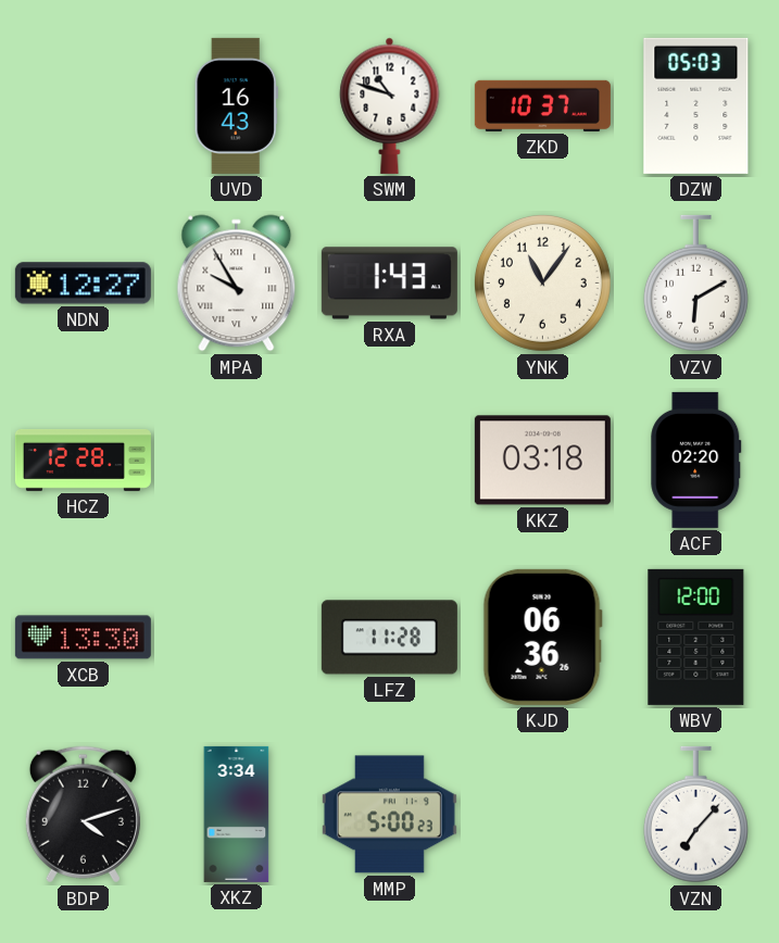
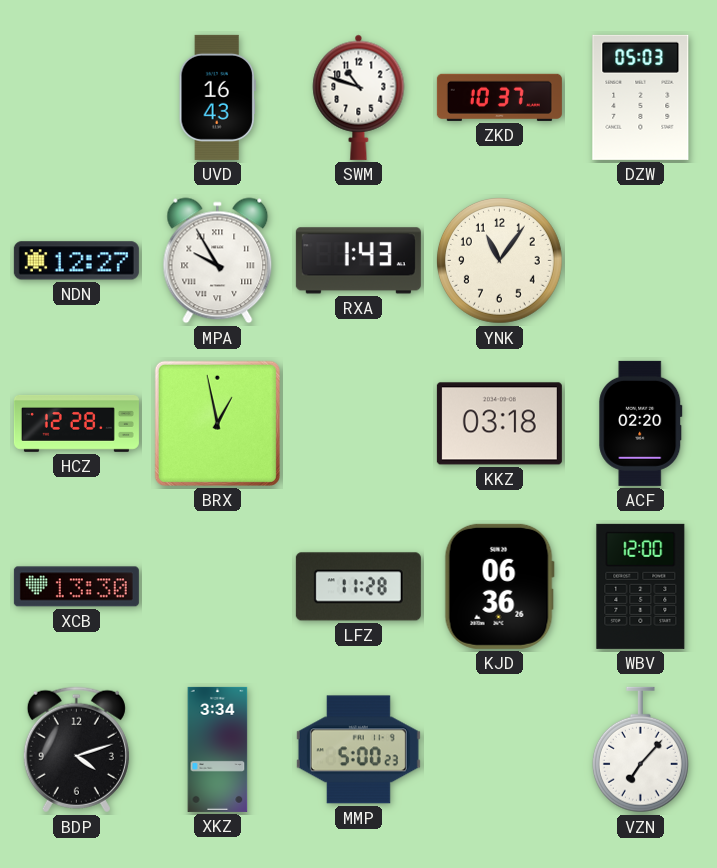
VZV: 6:10 -> none (695, 284)
BRX: none -> 12:58 (217, 423)
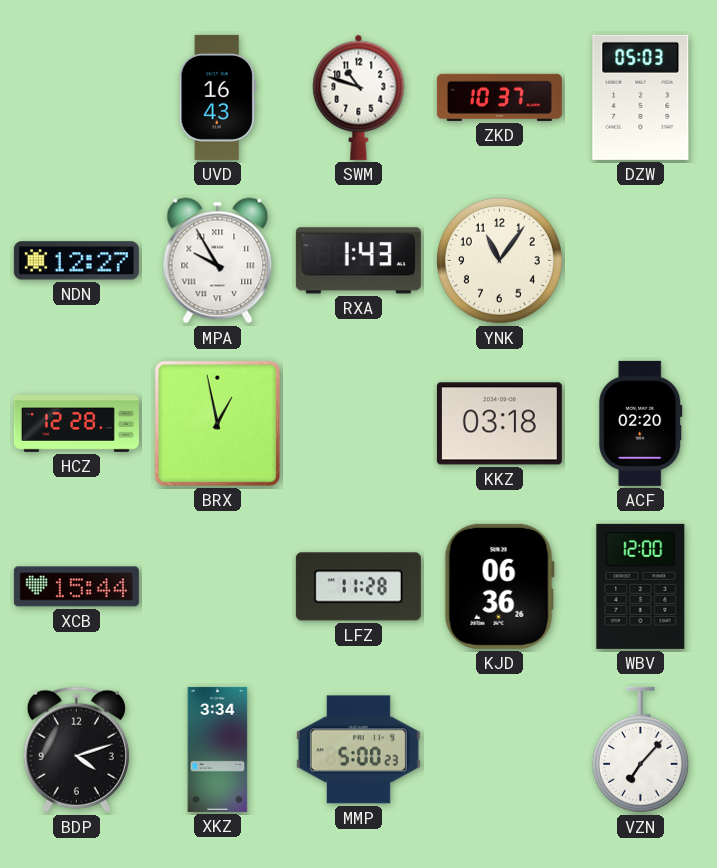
XCB: 13:30 -> 15:44 (76, 587)
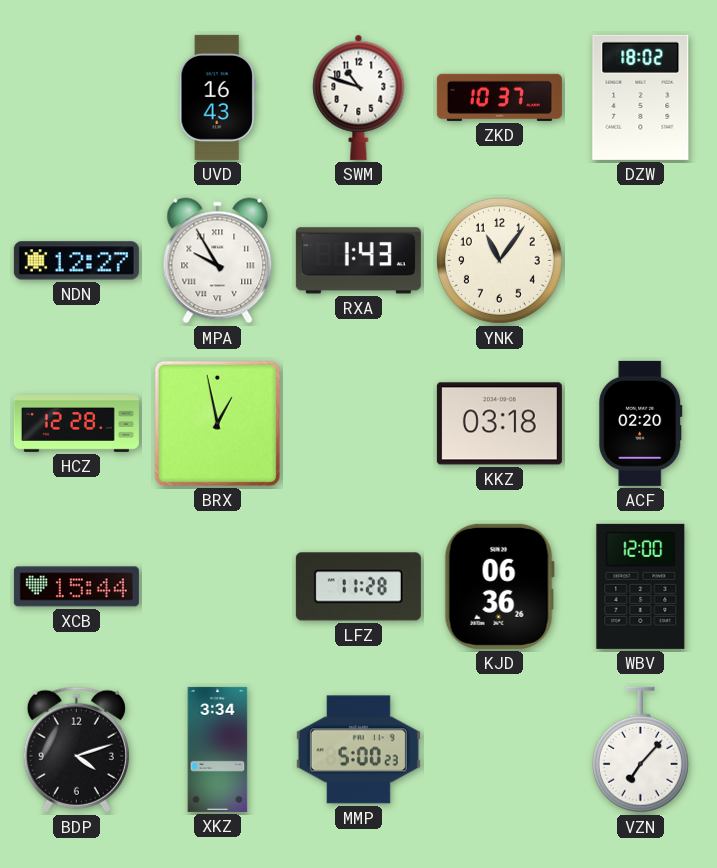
DZW: 05:03 -> 18:02 (641, 97)
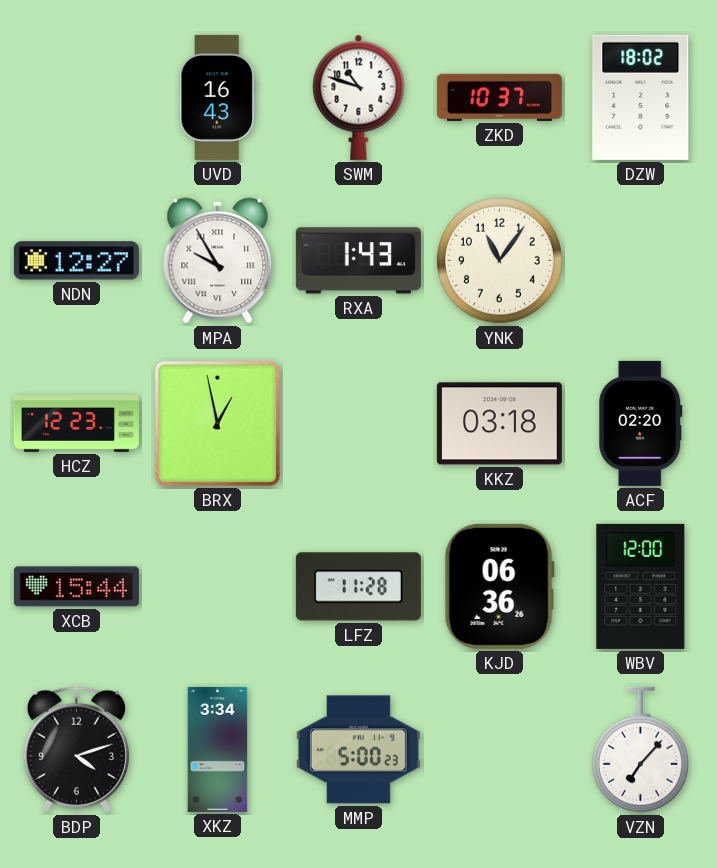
HCZ: 12:28 -> 12:23 (76, 423)
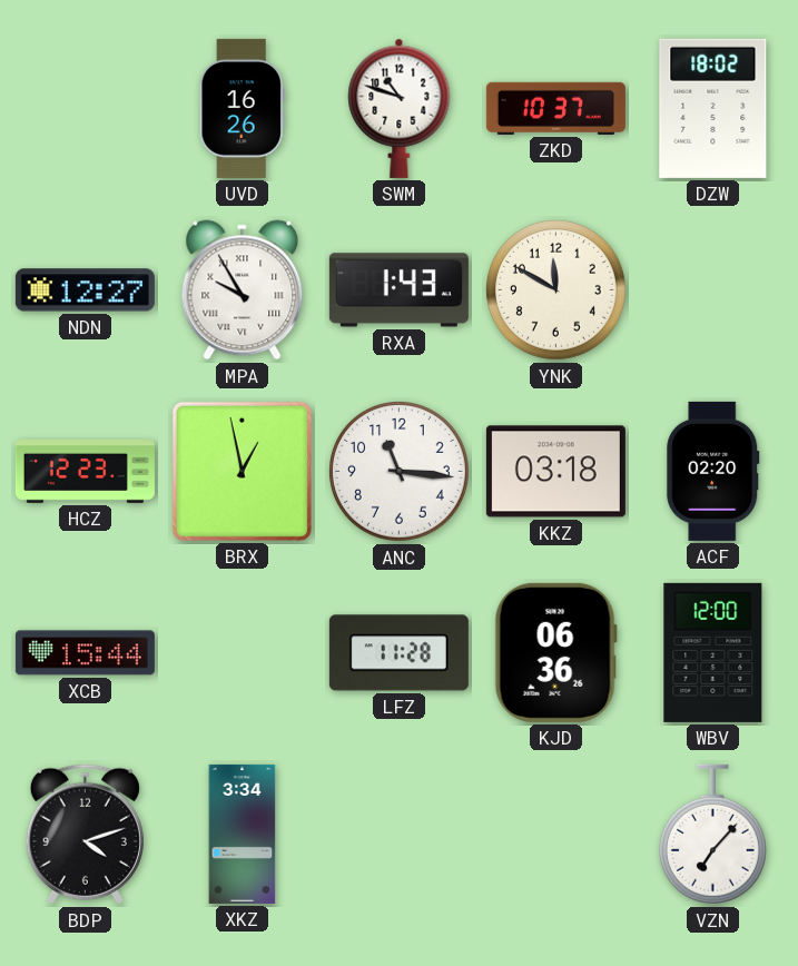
UVD: 16:43 -> 16:26 (242, 108)
YNK: 11:06 -> 11:50 (555, 289)
ANC: none -> 11:16 (398, 471)
MMP: 5:00 -> none (358, 750)
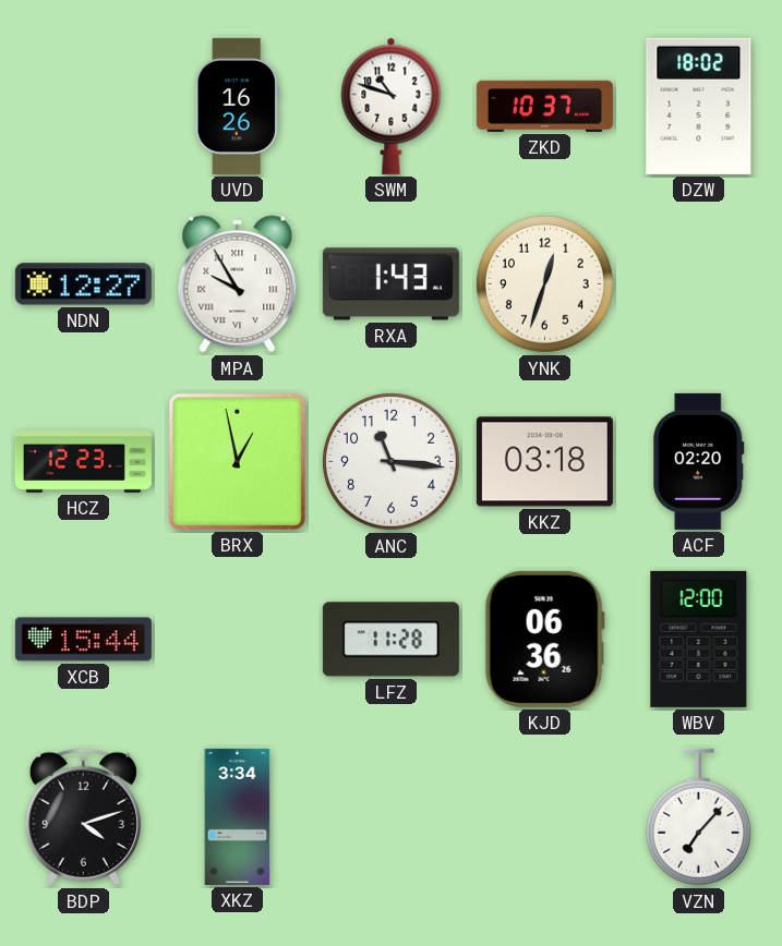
YNK: 11:50 -> 12:33 (544, 283)
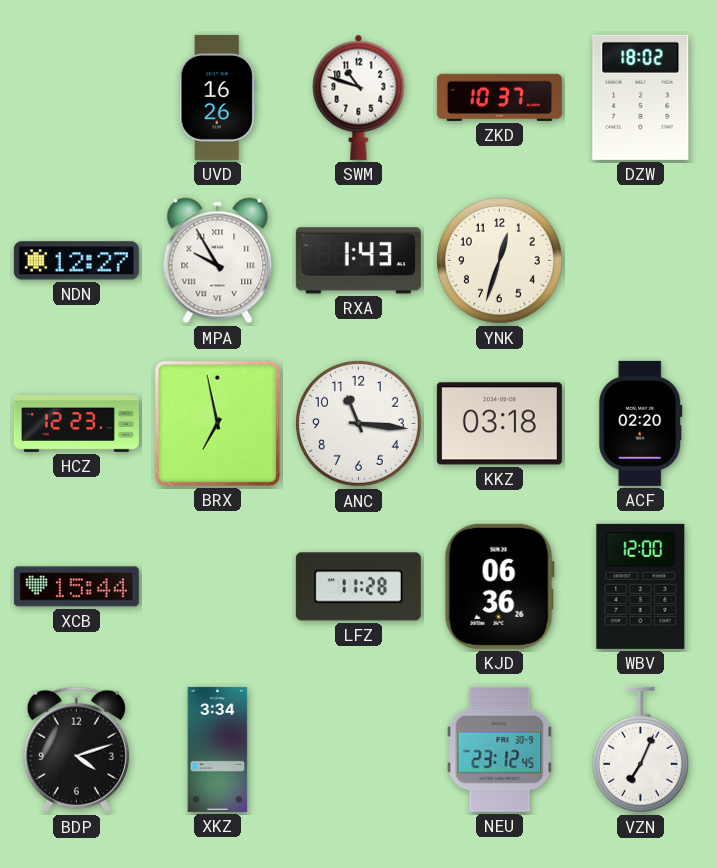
BRX: 12:58 -> 6:58 (217, 423)
NEU: none -> 23:12 (500, 749)
VZN: 7:07 -> 7:04 (640, 750)
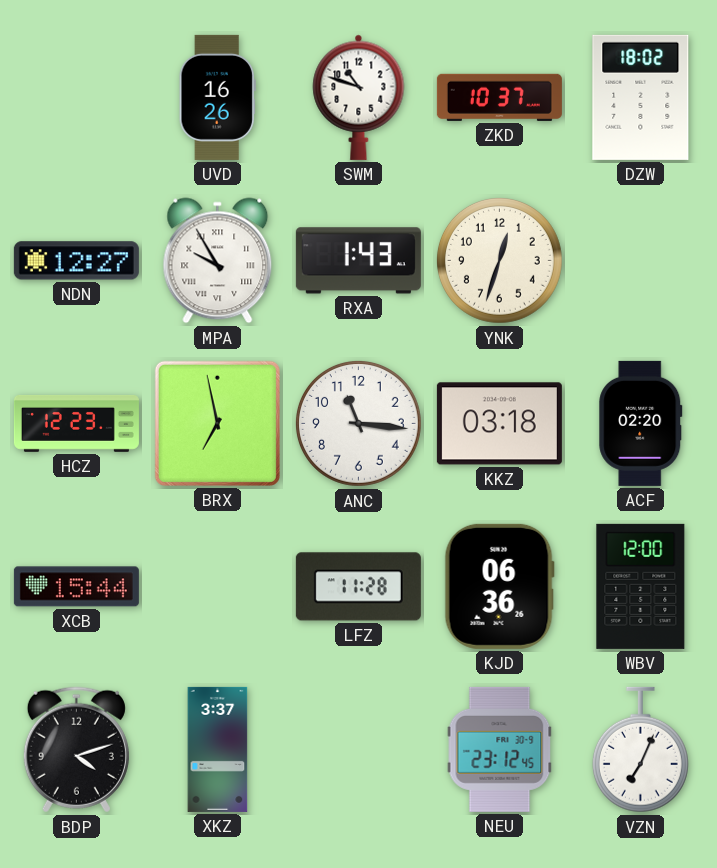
XKZ: 3:34 -> 3:37 (218, 749)
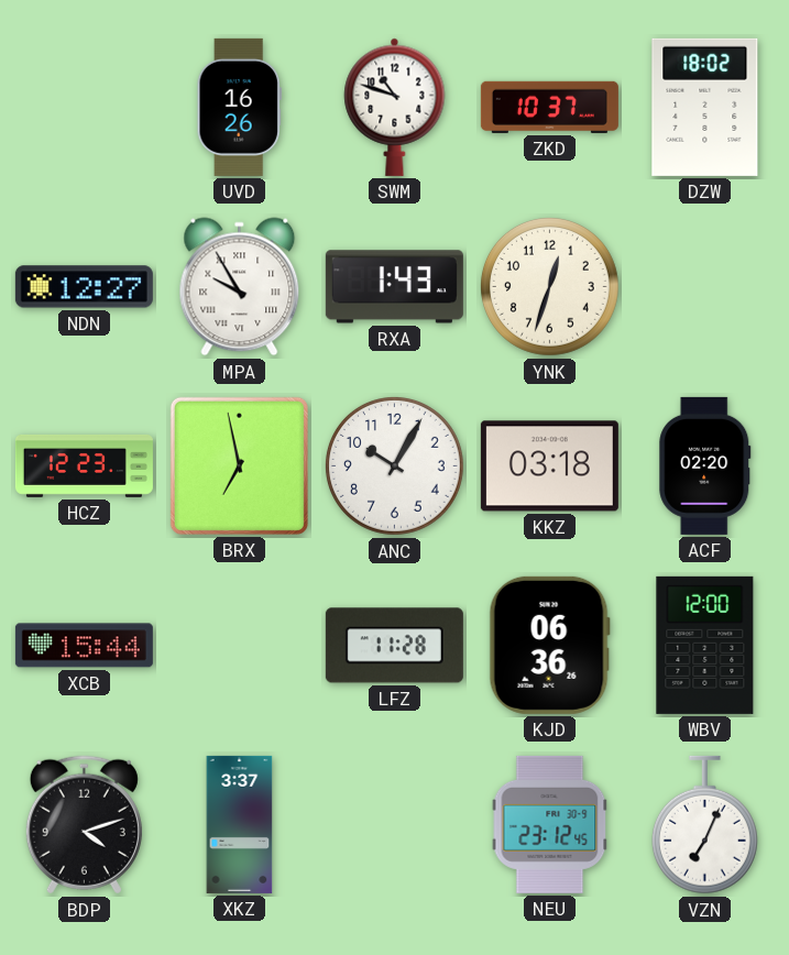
ANC: 11:16 -> 10:05 (394, 465)
